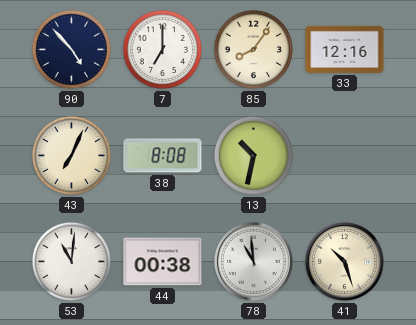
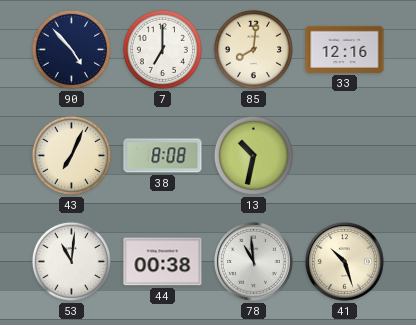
85: 8:06 -> 8:01 (253, 49)
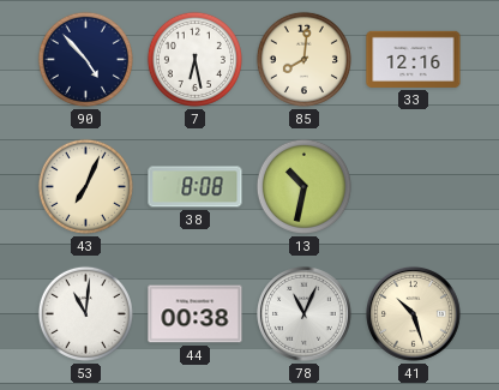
7: 7:00 -> 6:28 (194, 59)
78: 10:59 -> 11:04 (305, 314)
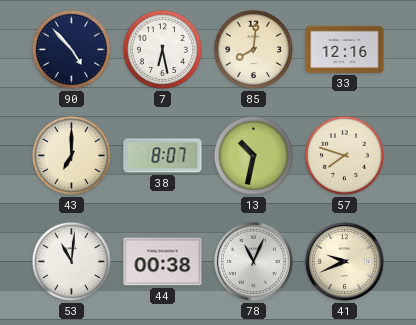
43: 7:04 -> 7:00 (71, 155)
38: 8:08 -> 8:07 (163, 156)
57: none -> 7:48 (344, 155)
41: 10:27 -> 9:41 (345, 262)
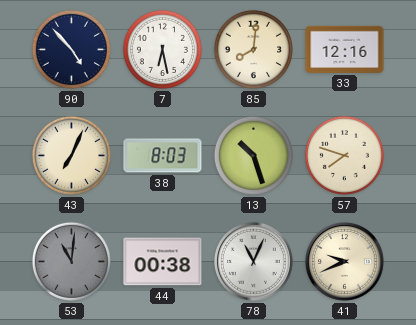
43: 7:00 -> 7:04 (71, 155)
38: 8:07 -> 8:03 (163, 156)
13: 10:32 -> 10:27 (253, 155)
53 dial: white -> grey (71, 261)
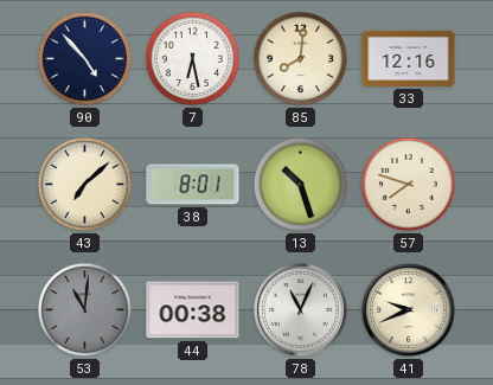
43: 7:04 -> 7:08 (84, 184)
38: 8:03 -> 8:01 (193, 185)
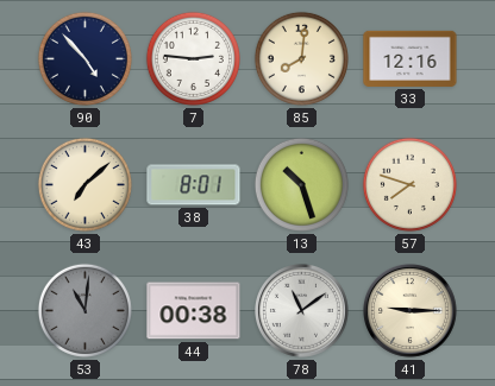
7: 6:28 -> 2:46 (193, 58)
78: 11:04 -> 11:09 (302, 311)
41: 9:41 -> 9:15 (411, 311)
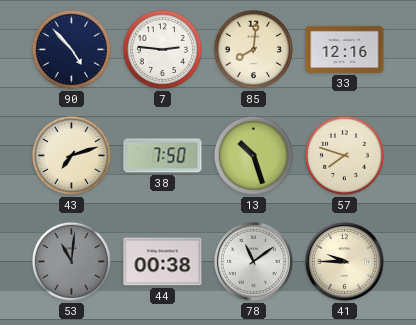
43: 7:08 -> 7:12 (71, 155)
38: 8:01 -> 7:50 (163, 156)
41: 9:15 -> 9:45 (345, 262)
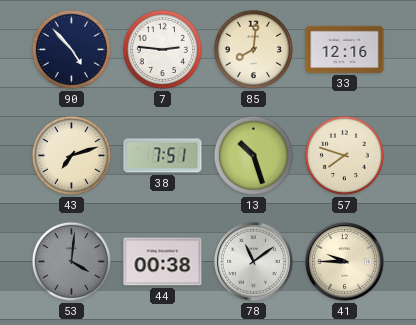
38: 7:50 -> 7:51 (163, 156)
53: 11:01 -> 4:01 (71, 261)
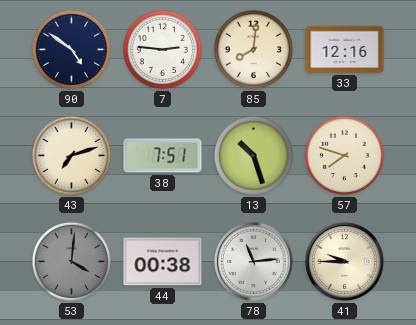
90: 4:53 -> 4:51 (71, 49)
78: 11:09 -> 11:14 (254, 262)
